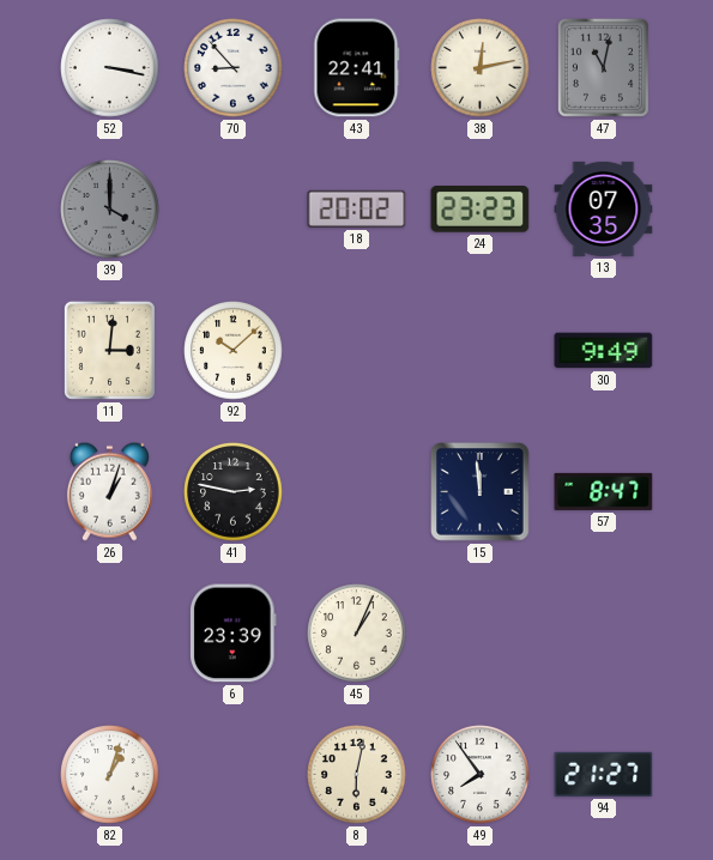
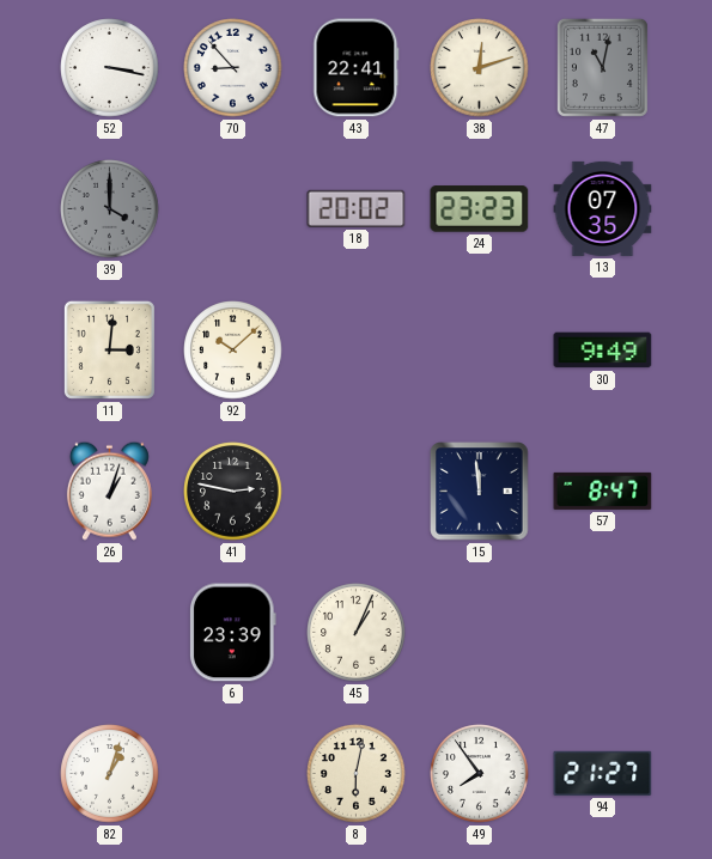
38: 12:13 -> 12:12 (480, 68)
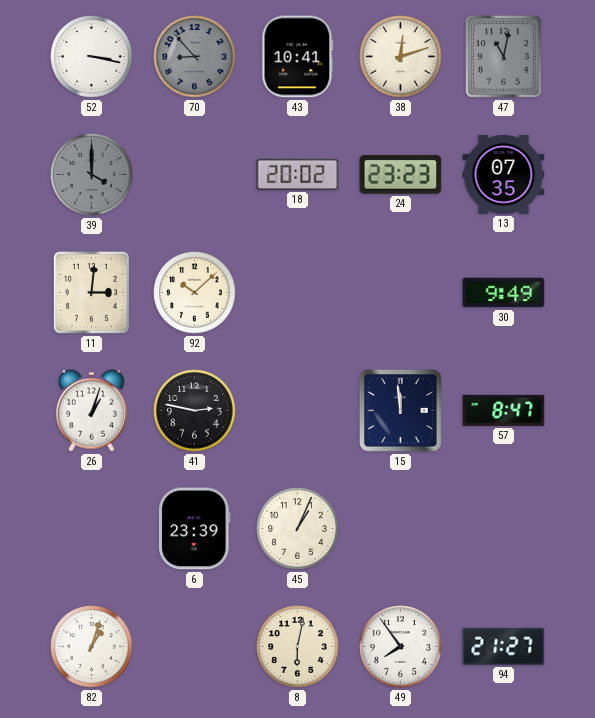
70 dial: white -> grey (195, 57)
43: 22:41 -> 10:41 (298, 57)
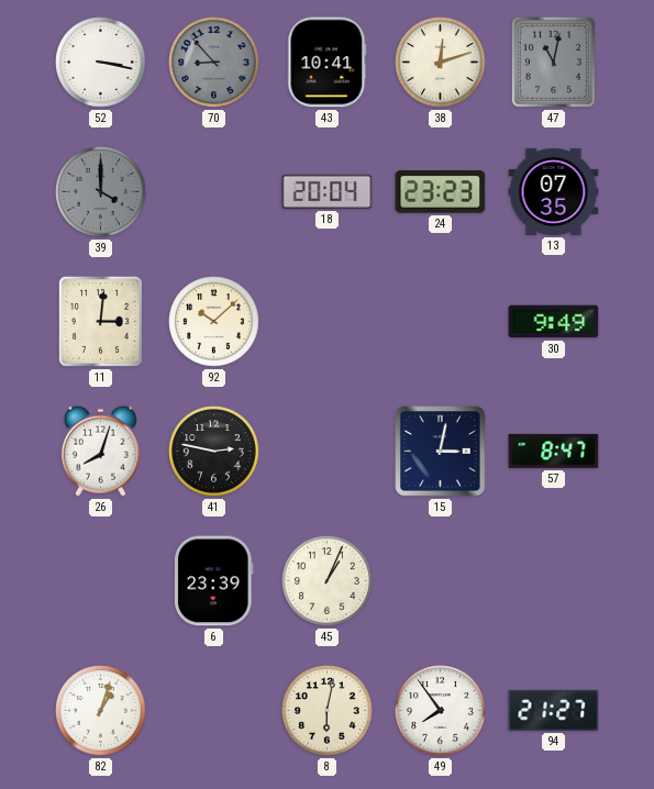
18: 20:02 -> 20:04 (328, 191)
26: 1:03 -> 8:03 (100, 451)
15: 11:59 -> 3:02 (441, 452)
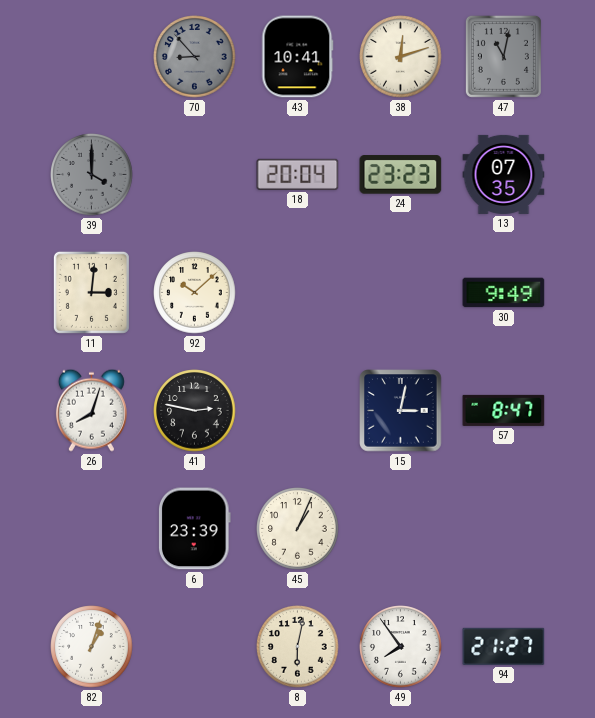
52: 3:17 -> none (101, 63)
